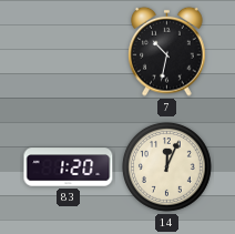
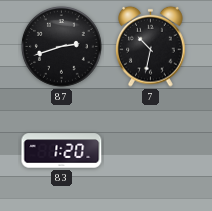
87: none -> 2:42 (62, 47)
14: 12:04 -> none (167, 167)
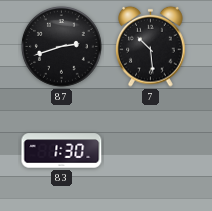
7: 10:32 -> 10:29 (151, 46)
83: 1:20 -> 1:30 (62, 151)
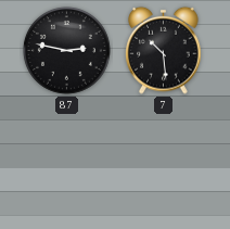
87: 2:42 -> 2:47 (67, 51)
83: 1:30 -> none (62, 151)
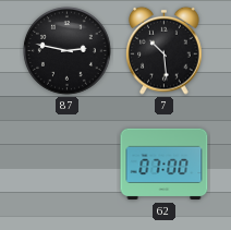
62: none -> 07:00 (165, 165)
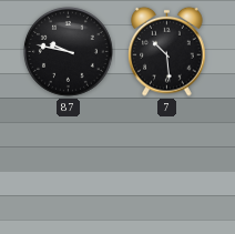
87: 2:47 -> 9:47 (69, 52)
62: 07:00 -> none (165, 165)
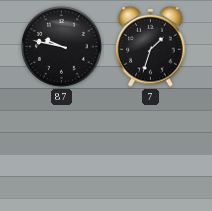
7: 10:29 -> 1:33 (151, 46)
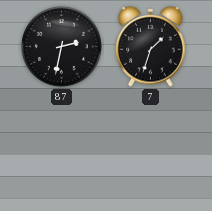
87: 9:47 -> 2:32 (62, 47)
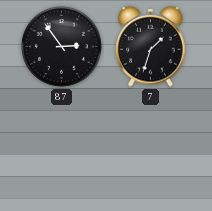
87: 2:32 -> 2:54 (62, 47)
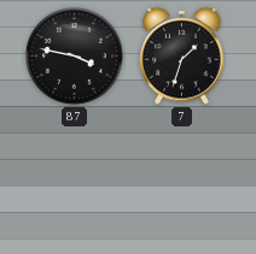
87: 2:54 -> 3:47 (75, 57)
